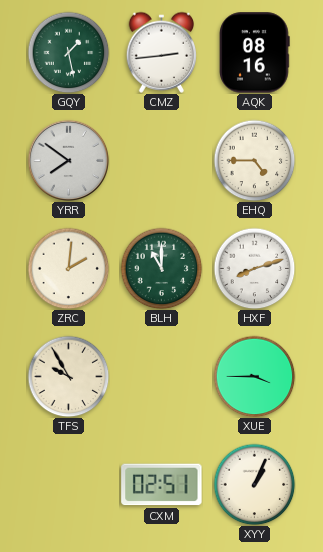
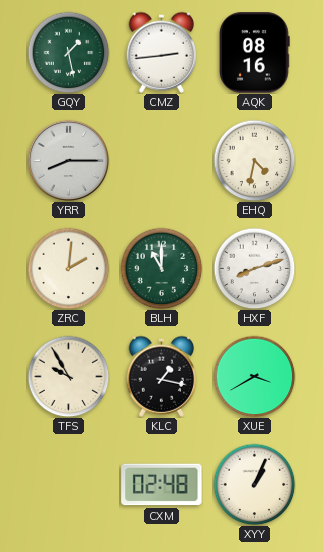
YRR: 7:51 -> 8:15 (68, 160)
EHQ: 4:45 -> 4:32 (254, 160)
KLC: none -> 1:17 (161, 376)
XUE: 3:45 -> 3:40 (254, 376)
CXM: 02:51 -> 02:48 (162, 485)
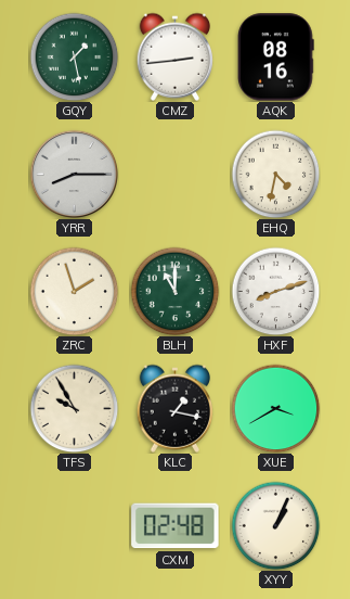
ZRC: 2:01 -> 1:57 (74, 291)
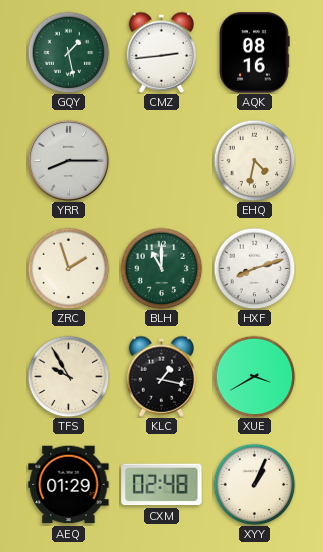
AEQ: none -> 01:29 (69, 485)
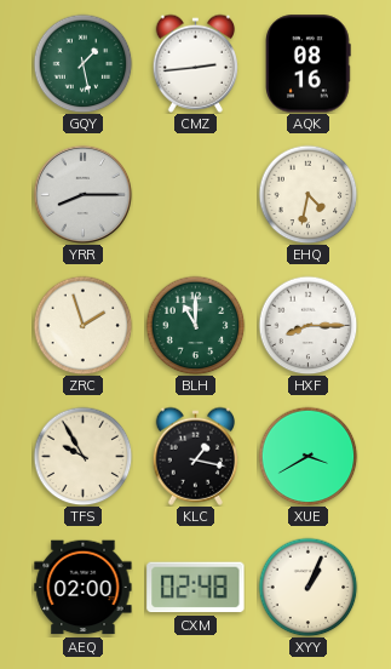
HXF: 8:12 -> 8:15 (307, 325)
AEQ: 01:29 -> 02:00 (84, 588)
